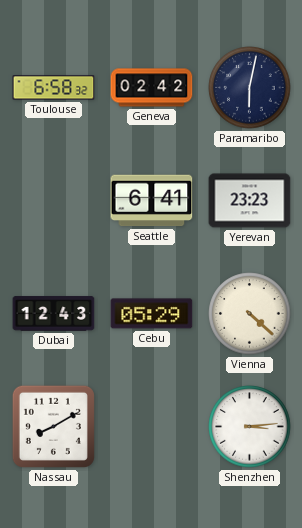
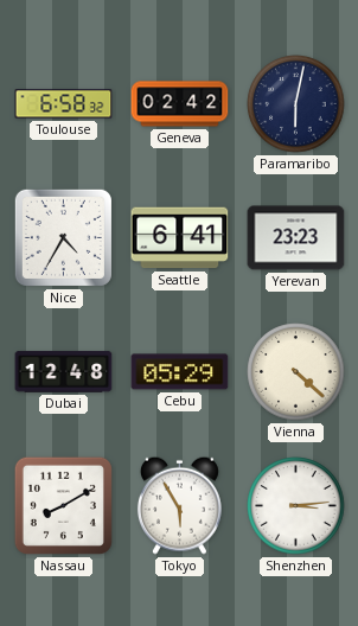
Nice: none -> 4:35 (63, 237)
Dubai: 12:43 -> 12:48 (64, 372)
Tokyo: none -> 5:55 (179, 505)
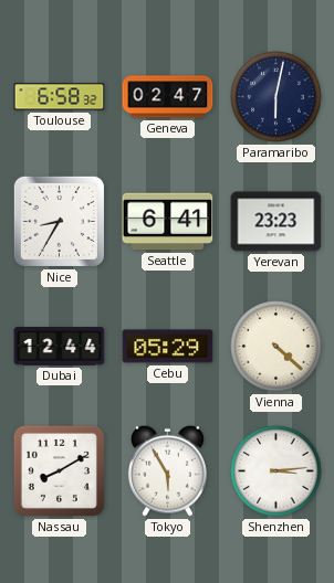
Geneva: 02:42 -> 02:47 (168, 97)
Nice: 4:35 -> 8:35 (59, 221)
Dubai: 12:48 -> 12:44 (60, 347)
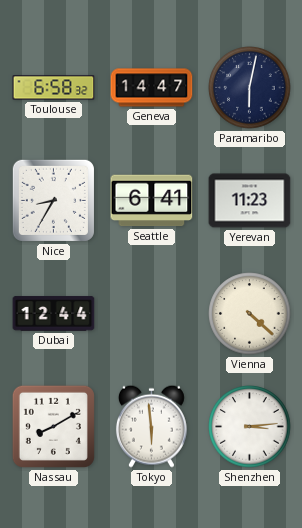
Geneva: 02:47 -> 14:47 (152, 88)
Yerevan: 23:23 -> 11:23 (250, 201)
Cebu: 05:29 -> none (168, 347)
Tokyo: 5:55 -> 5:59 (151, 426)
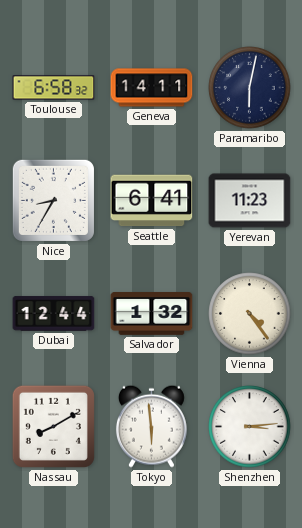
Geneva: 14:47 -> 14:11 (152, 88)
Salvador: none -> 1:32 (152, 314)
Vienna: 4:22 -> 4:24 (250, 314)
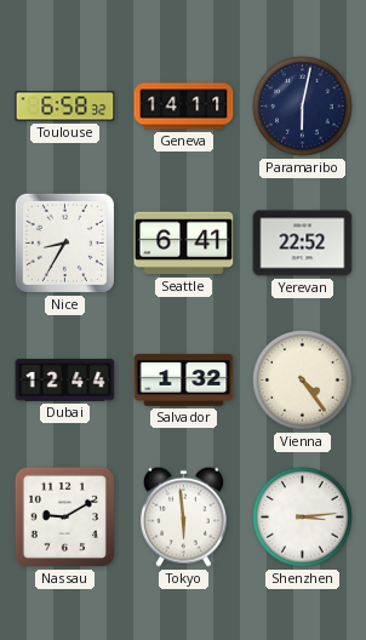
Yerevan: 11:23 -> 22:52 (303, 244)
Nassau: 8:10 -> 9:10 (64, 516)
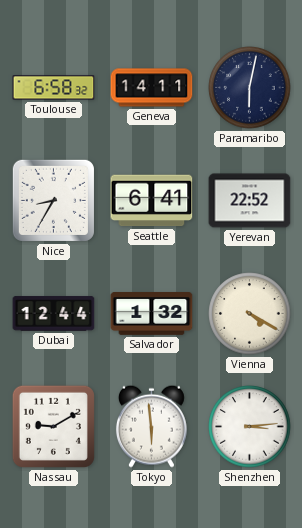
Vienna: 4:24 -> 4:20 (250, 314)
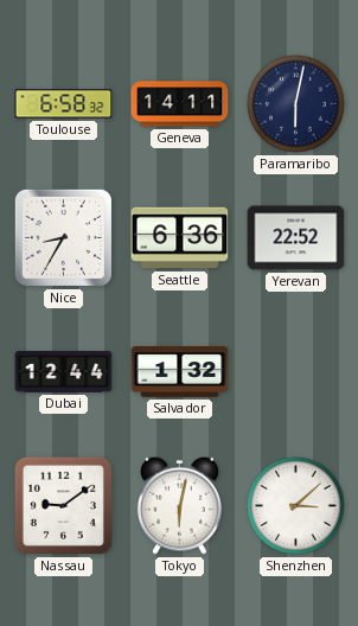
Seattle: 6:41 -> 6:36 (180, 238)
Vienna: 4:20 -> none (250, 314)
Nassau: 9:10 -> 9:09 (63, 505)
Tokyo: 5:59 -> 6:02 (179, 505)
Shenzhen: 3:14 -> 3:08 (296, 506)
